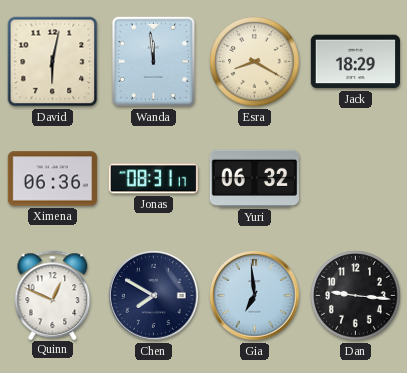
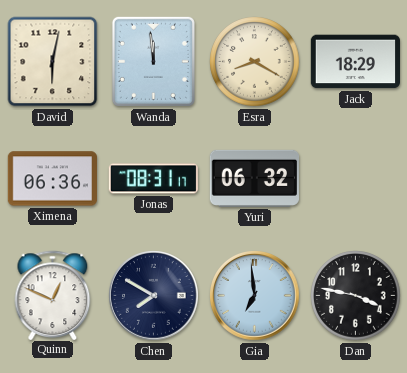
Dan: 9:16 -> 3:47 (356, 296)
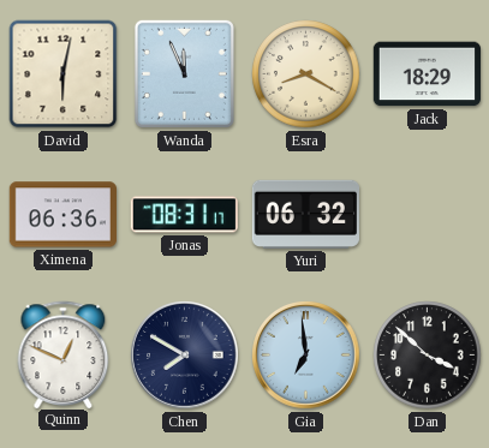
Wanda: 11:59 -> 11:56 (184, 73)
Dan: 3:47 -> 3:52 (428, 356)
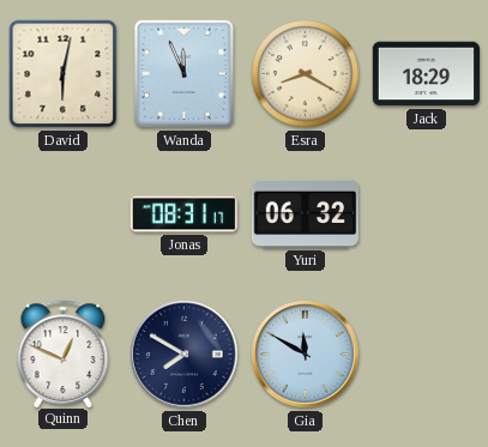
Ximena: 06:36 -> none (62, 215)
Gia: 6:59 -> 11:50 (306, 355)
Dan: 3:52 -> none (428, 356)
